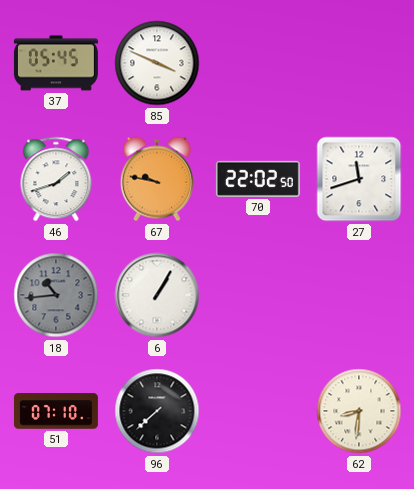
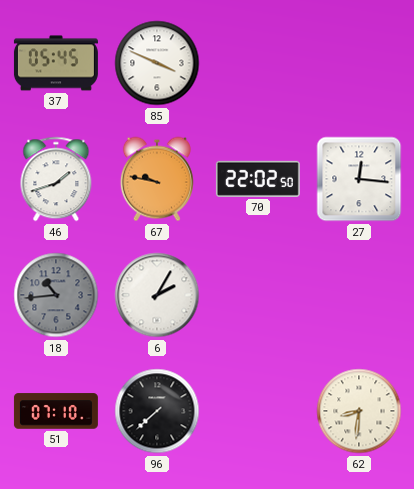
27: 11:42 -> 12:16 (359, 179)
6: 1:05 -> 2:05 (157, 295)
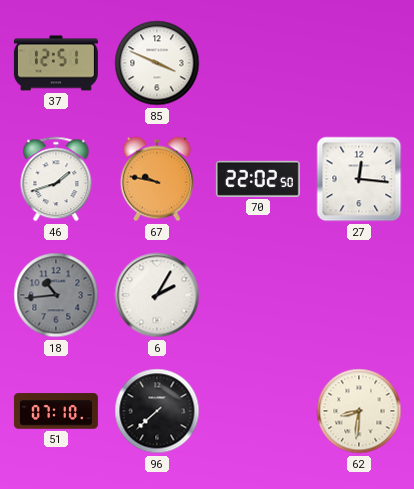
37: 05:45 -> 12:51 (56, 63)
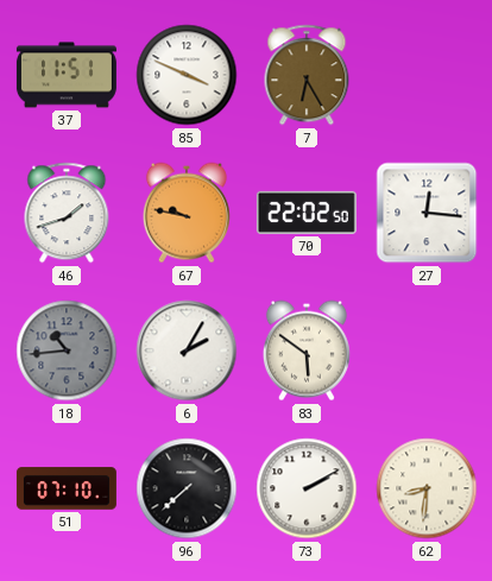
37: 12:51 -> 11:51 (67, 75)
7: none -> 6:25 (307, 75)
83: none -> 5:51 (307, 351)
73: none -> 2:10 (307, 488)
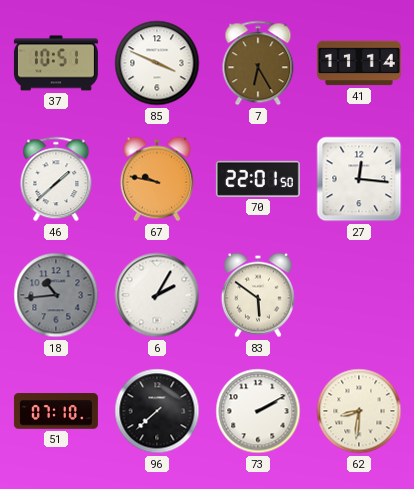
37: 11:51 -> 10:51 (56, 63)
41: none -> 11:14 (359, 63)
46: 1:42 -> 1:38 (56, 179)
70: 22:02 -> 22:01 (258, 179)
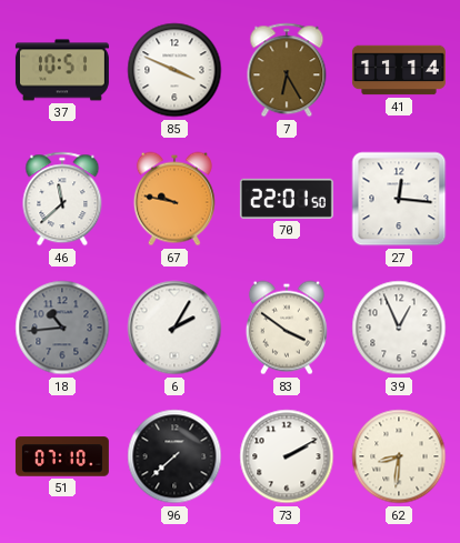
46: 1:38 -> 11:38 (62, 199)
83: 5:51 -> 3:51 (287, 328)
39: none -> 12:56 (399, 328)
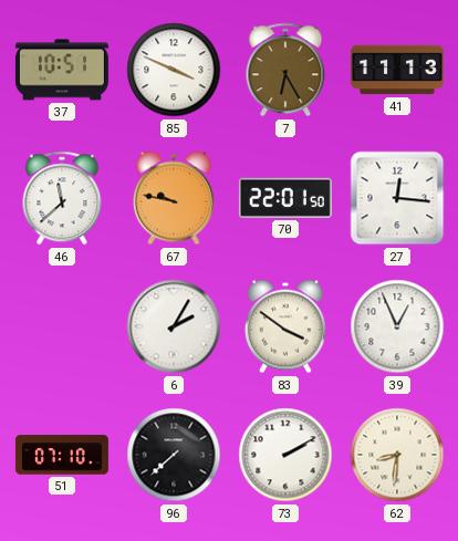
41: 11:14 -> 11:13 (397, 70)
18: 10:44 -> none (62, 328)
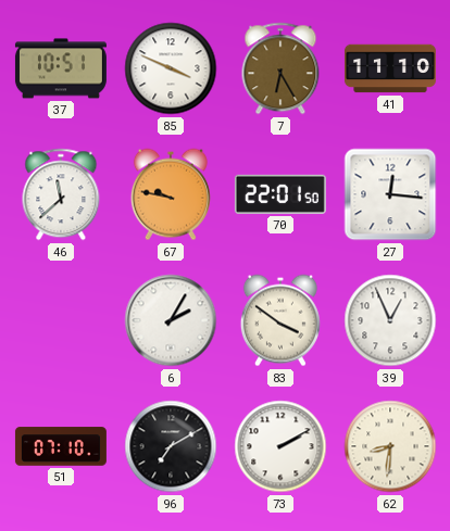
41: 11:13 -> 11:10 (390, 68)
96: 7:38 -> 7:10 (171, 446)
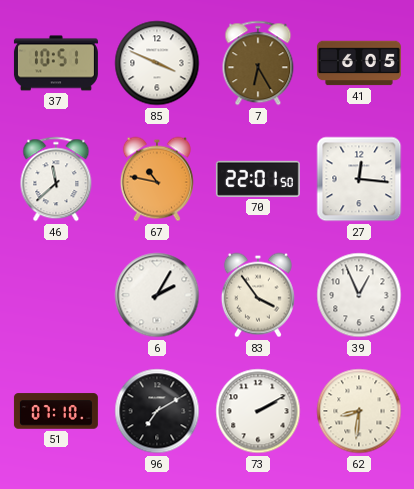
41: 11:10 -> 6:05 (359, 63)
67: 9:47 -> 10:47 (157, 179)
83: 3:51 -> 3:54 (258, 295)
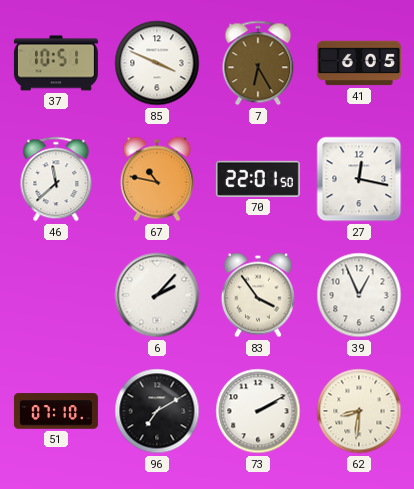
27: 12:16 -> 12:17 (359, 179)
6: 2:05 -> 2:07 (157, 295)
